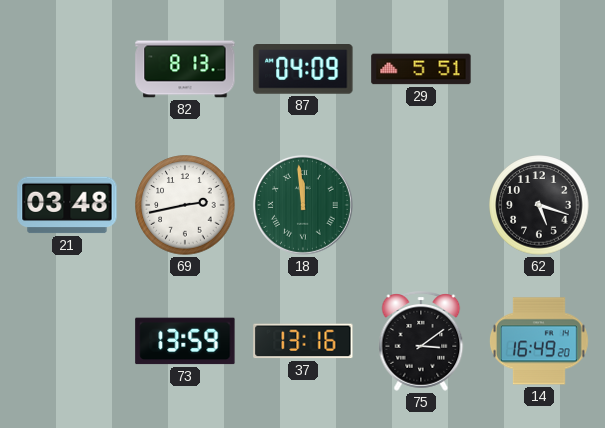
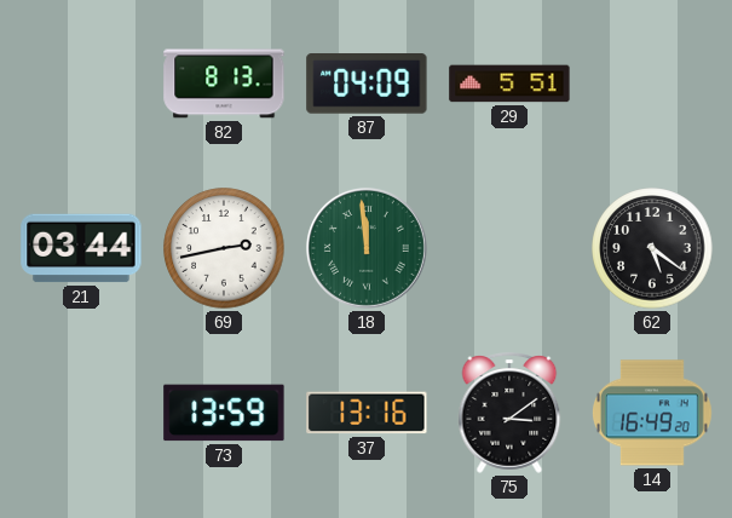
21: 03:48 -> 03:44 (81, 248)
62: 5:18 -> 5:21 (652, 248)
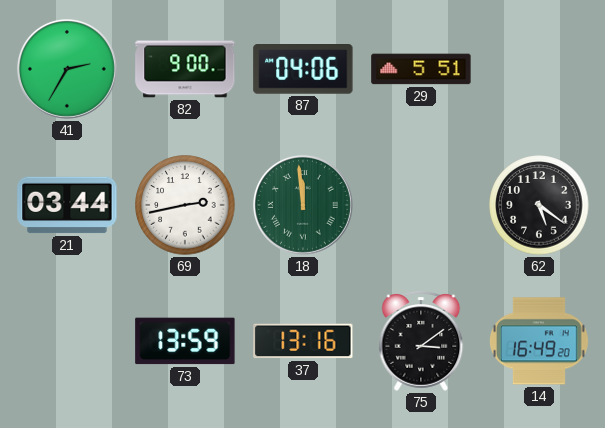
41: none -> 2:35 (67, 69)
82: 8:13 -> 9:00 (185, 69)
87: 04:09 -> 04:06 (303, 70)
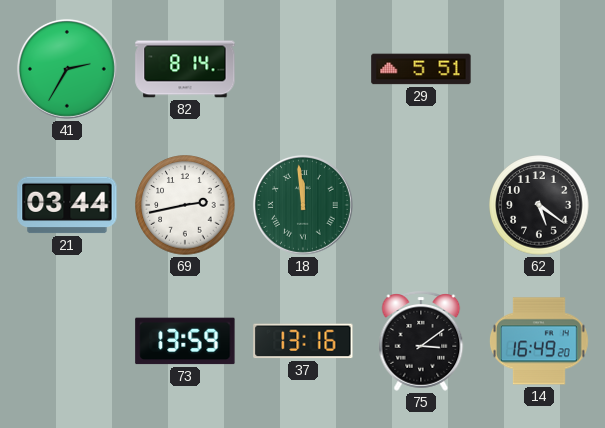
82: 9:00 -> 8:14 (185, 69)
87: 04:06 -> none (303, 70)
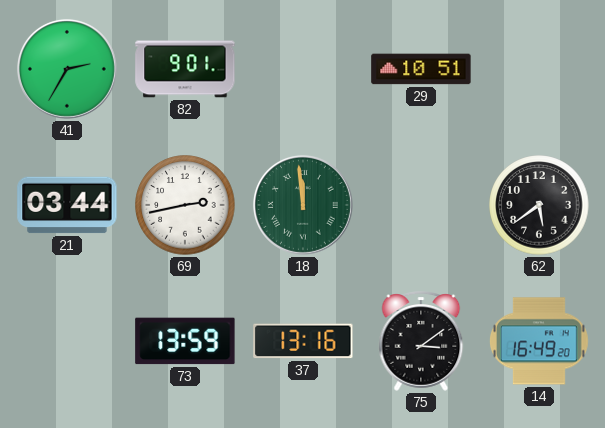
82: 8:14 -> 9:01 (185, 69)
29: 5:51 -> 10:51 (421, 69)
62: 5:21 -> 5:39 (539, 205)
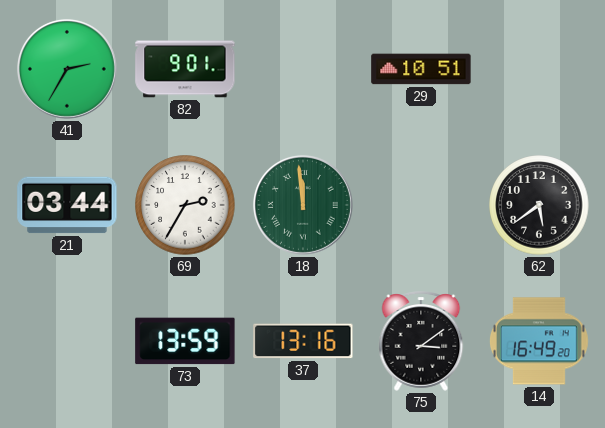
69: 2:43 -> 2:35 (185, 205)
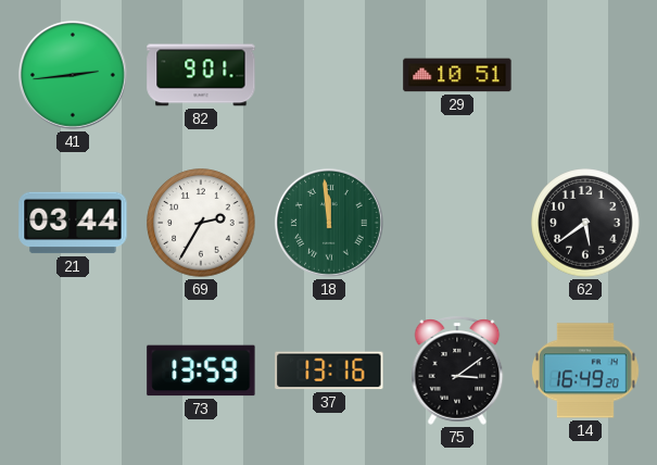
41: 2:35 -> 2:44 (73, 75)
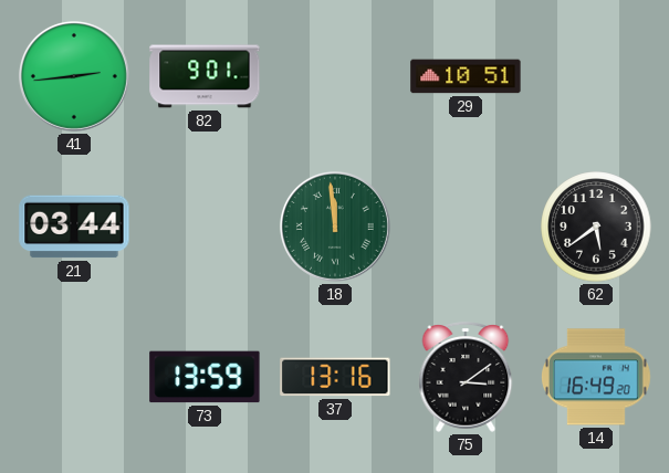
69: 2:35 -> none (201, 223)
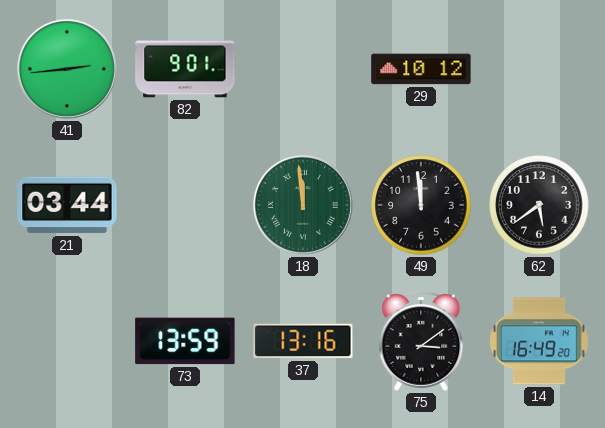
29: 10:51 -> 10:12 (421, 69)
49: none -> 11:59 (421, 205)
